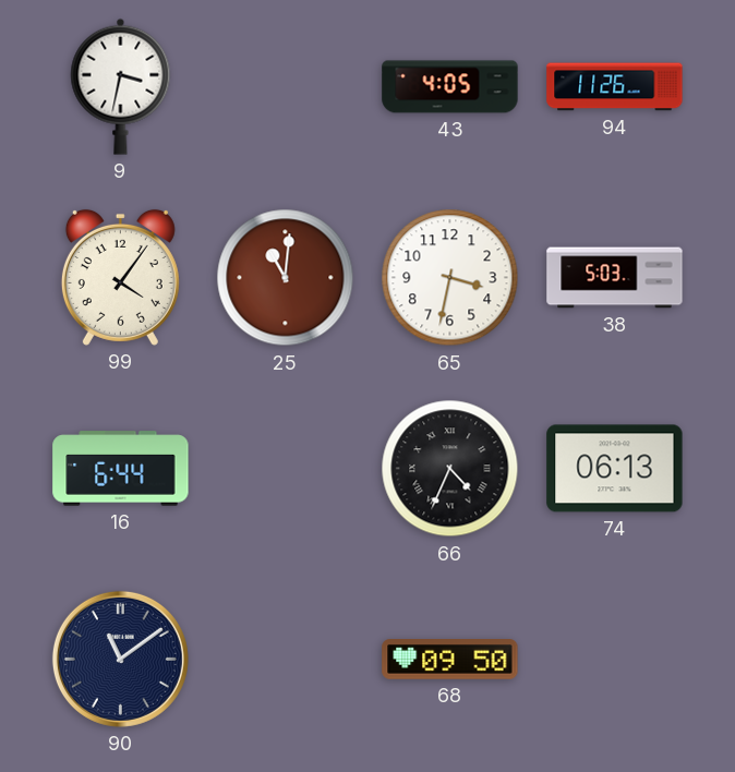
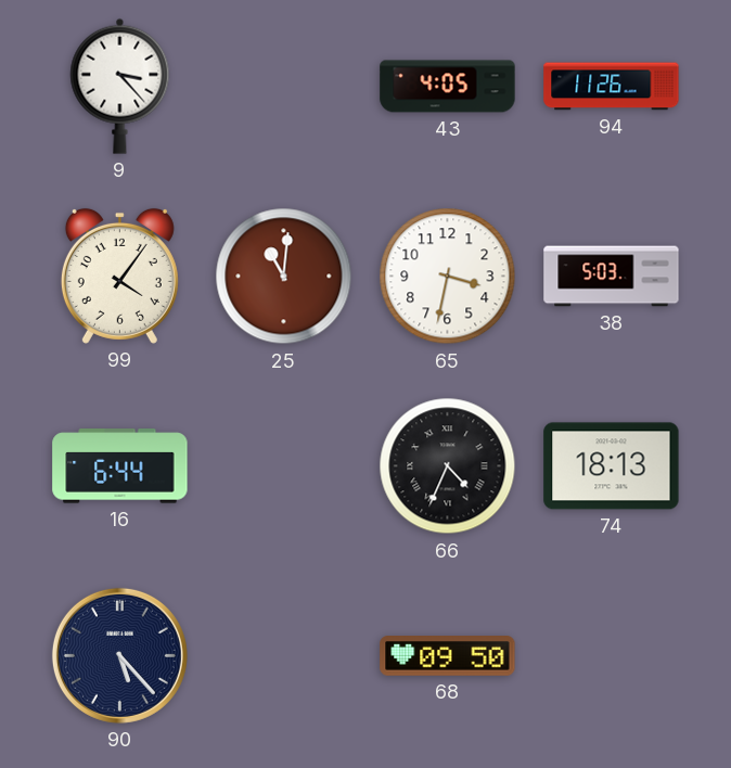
9: 3:32 -> 3:23 (120, 86)
74: 06:13 -> 18:13 (612, 466)
90: 11:09 -> 5:23 (119, 655)
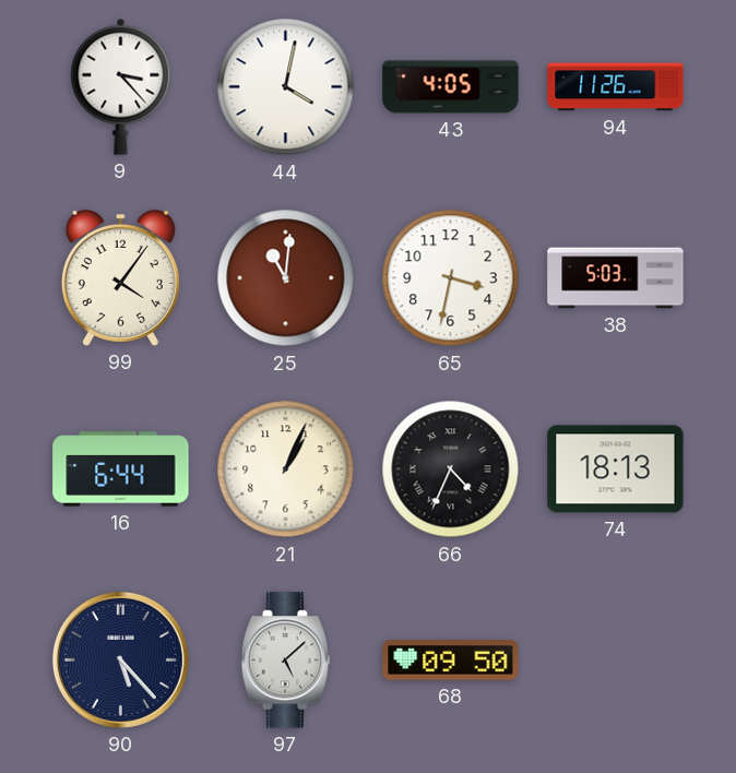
44: none -> 4:02 (286, 87)
21: none -> 1:04 (286, 469)
97: none -> 5:08 (286, 661)
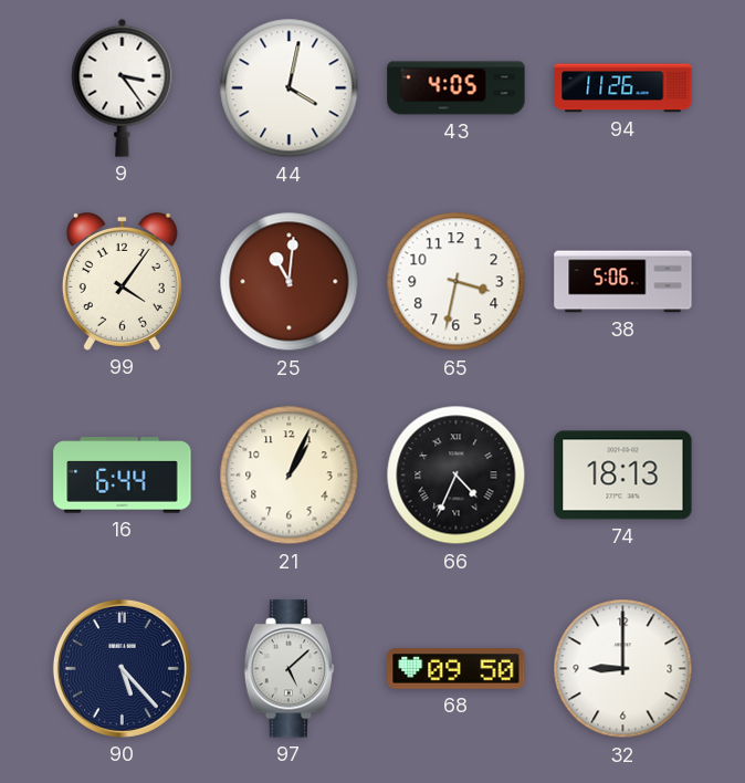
9: 3:23 -> 3:24 (123, 87)
38: 5:03 -> 5:06 (623, 282)
32: none -> 9:00 (623, 669)
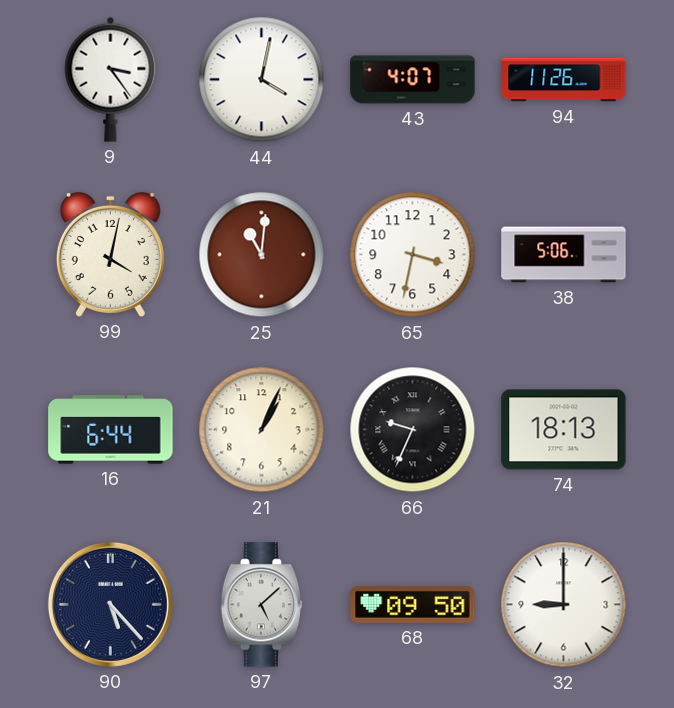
43: 4:05 -> 4:07 (413, 80)
99: 4:06 -> 4:02 (110, 254)
66: 4:34 -> 9:34 (413, 430)
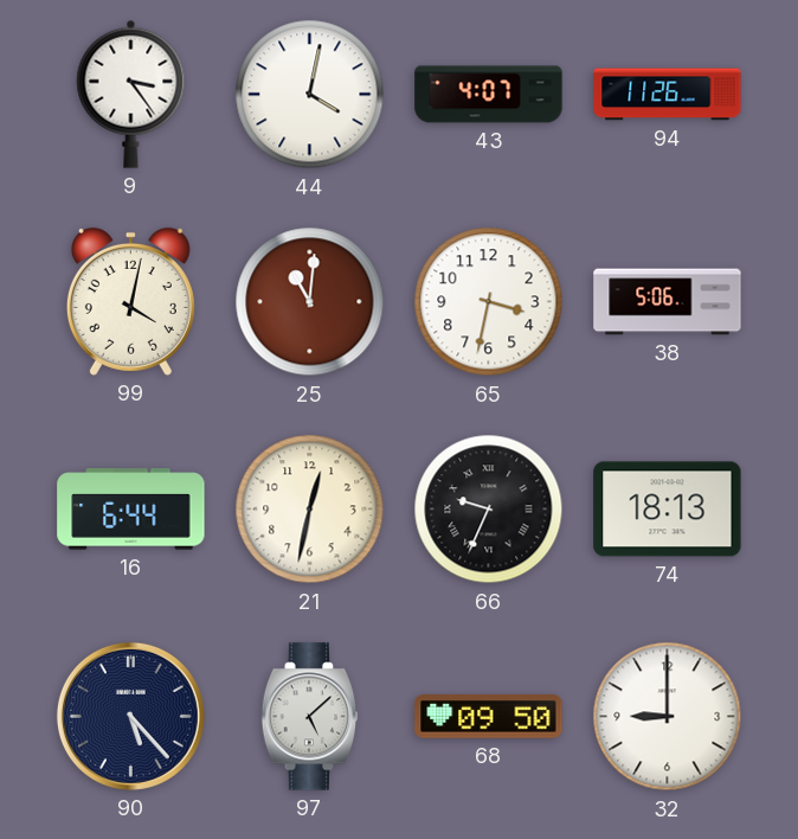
21: 1:04 -> 12:32 (310, 510)
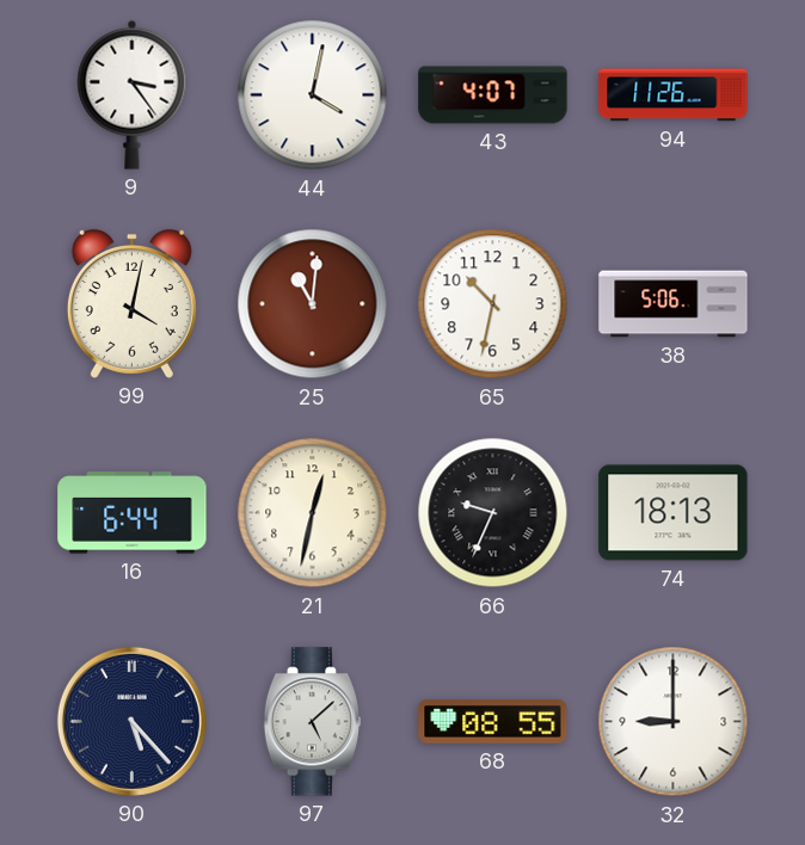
65: 3:32 -> 10:32 (493, 304)
68: 09:50 -> 08:55 (493, 722)
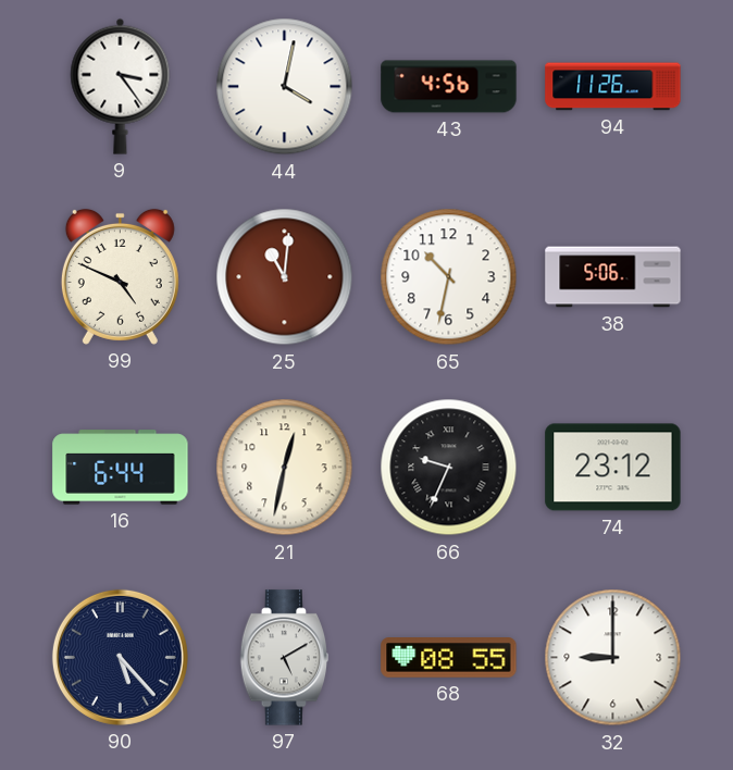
43: 4:07 -> 4:56 (449, 87)
99: 4:02 -> 4:49 (120, 276)
74: 18:13 -> 23:12 (613, 468)
97: 5:08 -> 5:10 (285, 658)
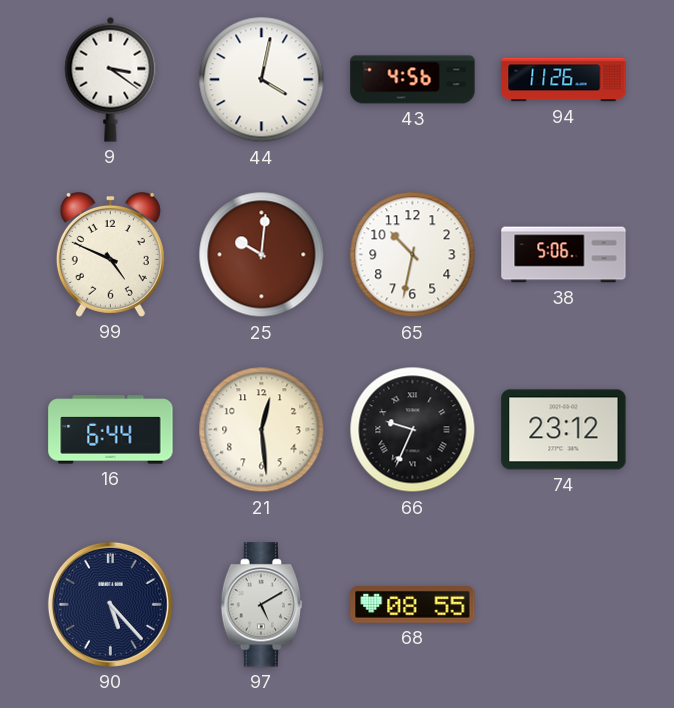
9: 3:24 -> 3:21 (111, 79)
25: 11:01 -> 10:01 (262, 255)
21: 12:32 -> 12:29 (262, 430)
32: 9:00 -> none (613, 658)
